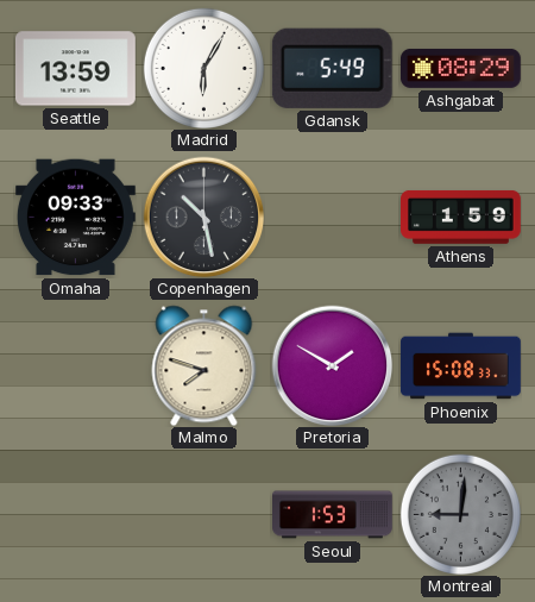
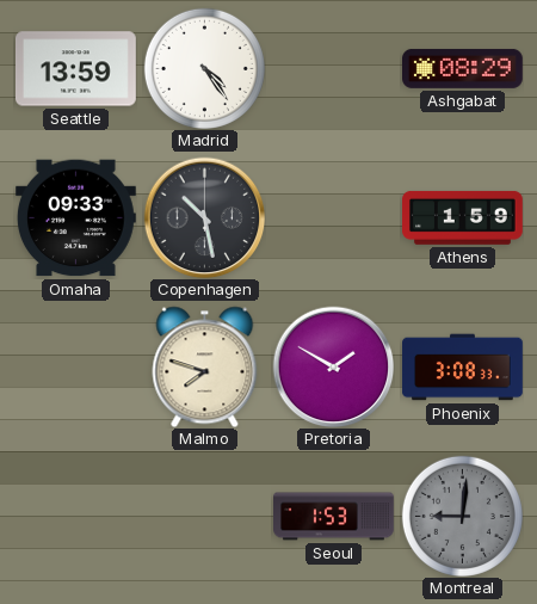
Madrid: 6:05 -> 4:24 (204, 68)
Gdansk: 5:49 -> none (332, 68)
Phoenix: 15:08 -> 3:08 (463, 368)
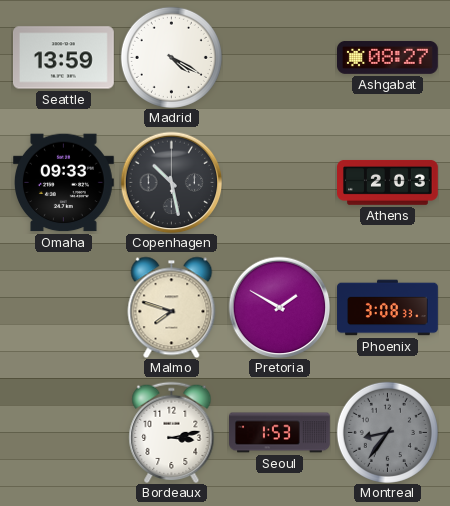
Madrid: 4:24 -> 4:20 (171, 57)
Ashgabat: 08:29 -> 08:27 (388, 57)
Athens: 1:59 -> 2:03 (388, 182)
Bordeaux: none -> 3:13 (172, 432)
Montreal: 9:01 -> 8:36 (387, 432)
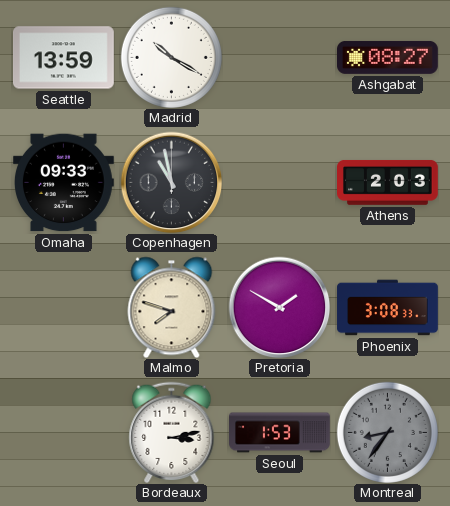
Madrid: 4:20 -> 10:20 (171, 57)
Copenhagen: 10:28 -> 10:58 (171, 182)
